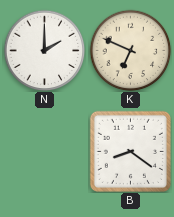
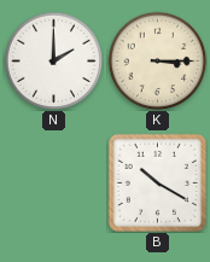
K: 6:49 -> 3:15 (157, 60)
B: 8:21 -> 10:20 (157, 182)
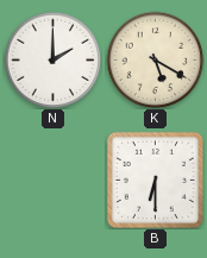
K: 3:15 -> 5:20 (155, 59)
B: 10:20 -> 6:30 (155, 180)
